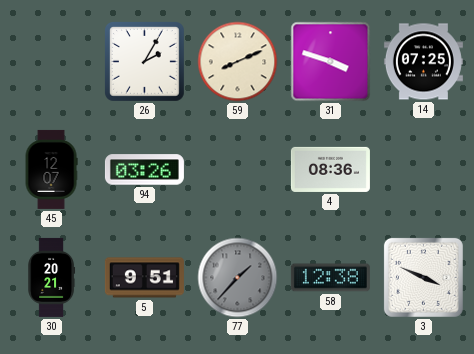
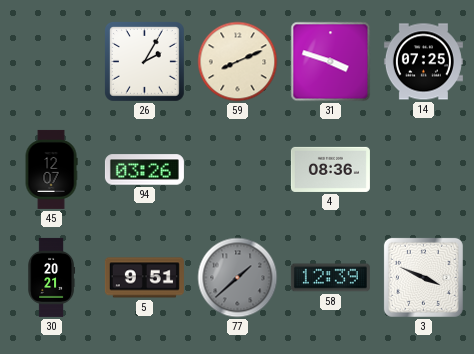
77: 1:37 -> 1:38 (238, 278)
58: 12:38 -> 12:39 (330, 278)
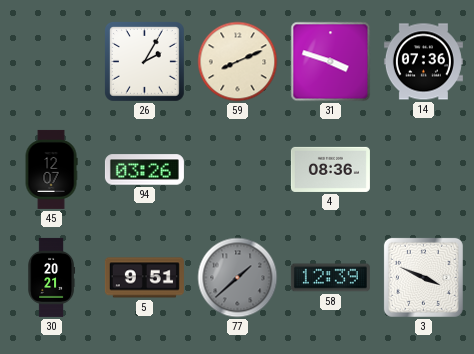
14: 07:25 -> 07:36 (423, 62)
